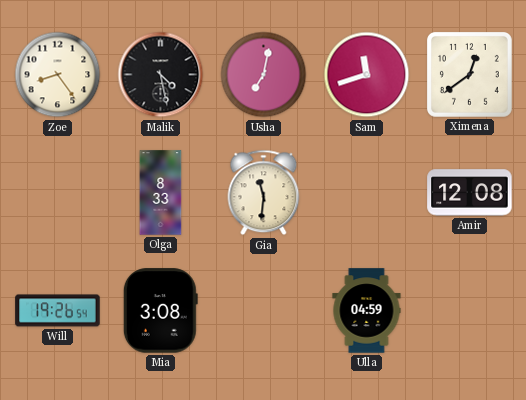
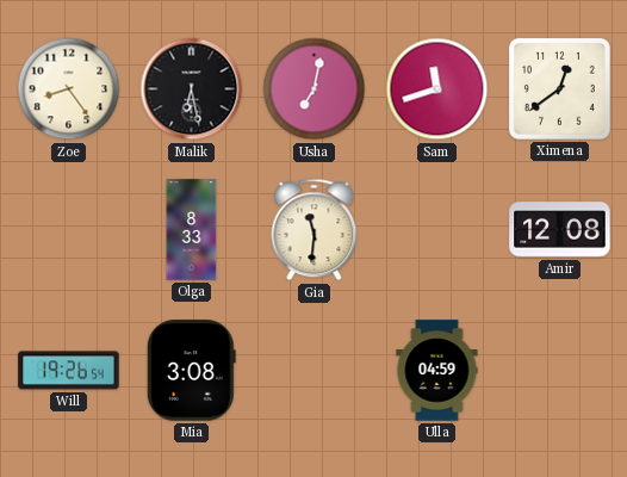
Malik: 4:28 -> 6:28 (192, 89)
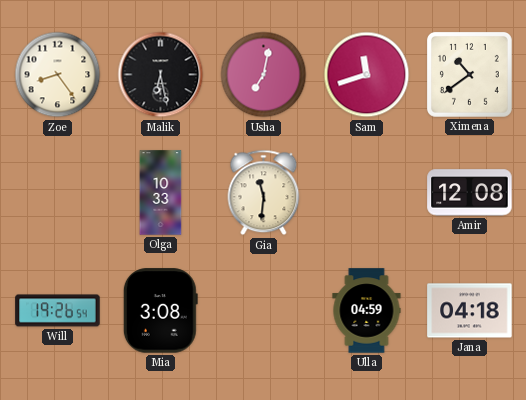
Ximena: 12:39 -> 10:39 (469, 74)
Olga: 8:33 -> 10:33 (161, 193)
Jana: none -> 04:18 (470, 311)
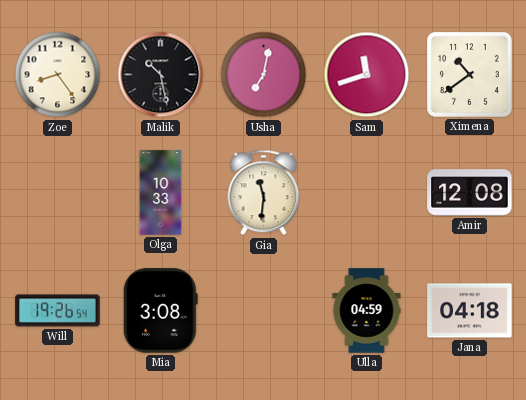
Malik: 6:28 -> 10:28 (161, 75)
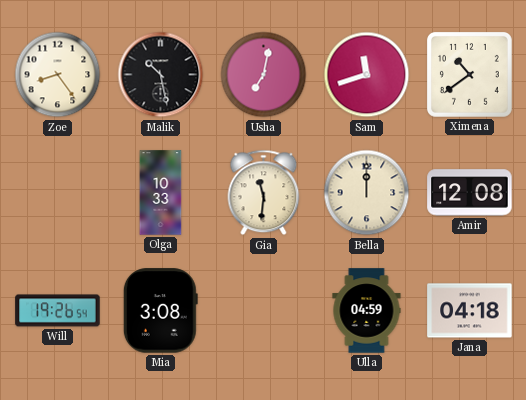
Bella: none -> 12:00 (367, 193)
